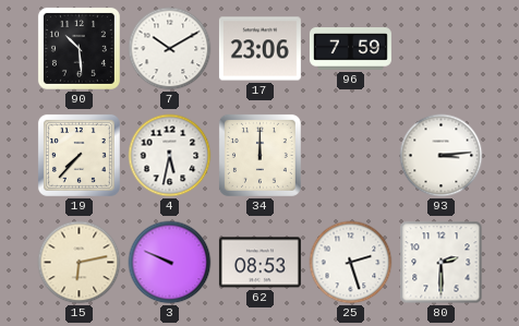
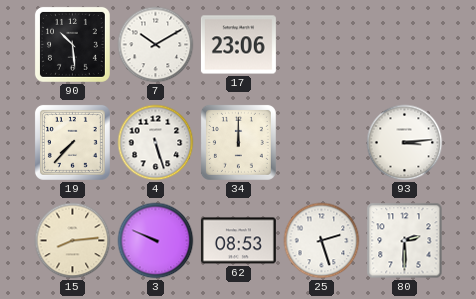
96: 7:59 -> none (350, 49)
4: 5:32 -> 5:27 (156, 143)
15: 6:13 -> 8:14 (73, 241)
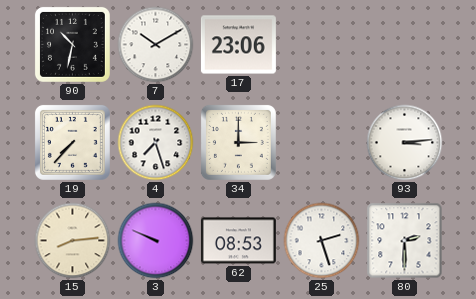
90: 10:29 -> 10:32 (72, 44)
4: 5:27 -> 7:27 (156, 143)
34: 12:00 -> 3:00 (238, 142)
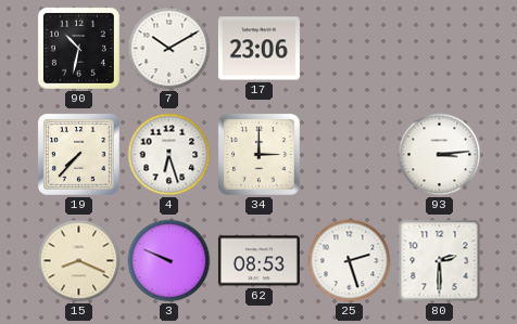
4: 7:27 -> 6:27 (169, 155)
15: 8:14 -> 8:19 (79, 261)
